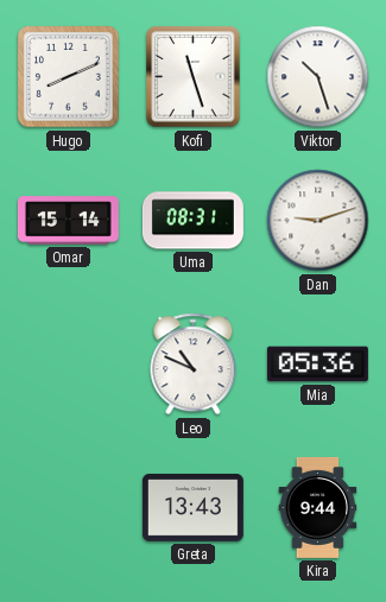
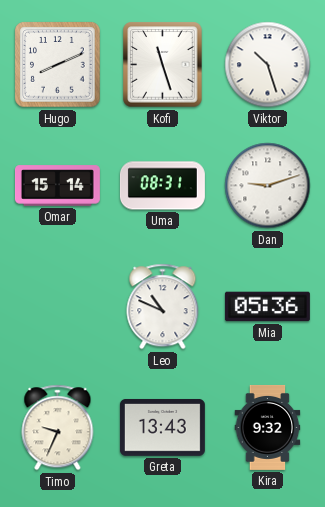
Timo: none -> 9:34 (58, 428)
Kira: 9:44 -> 9:32 (268, 427)
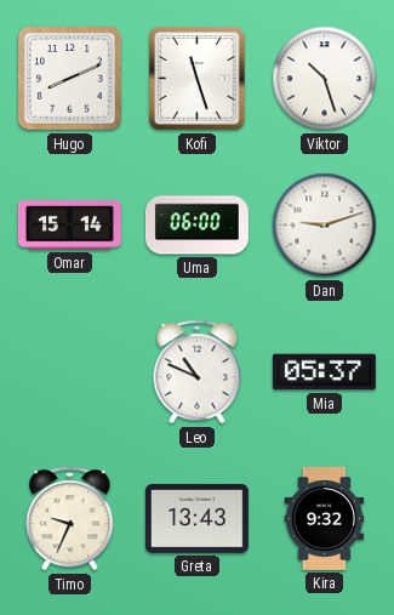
Uma: 08:31 -> 06:00 (196, 226)
Mia: 05:36 -> 05:37 (324, 372)
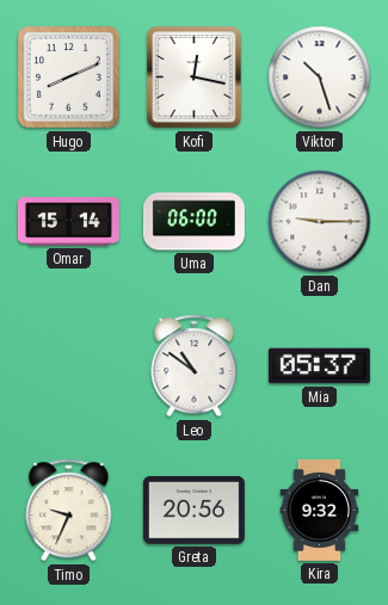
Kofi: 11:27 -> 12:17 (195, 78)
Dan: 9:12 -> 9:15 (320, 222)
Leo: 10:49 -> 10:51 (195, 366)
Greta: 13:43 -> 20:56 (193, 511)
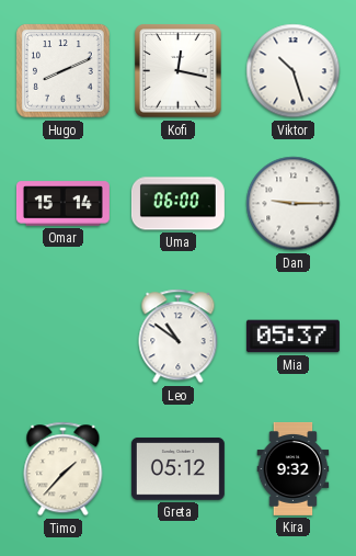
Timo: 9:34 -> 1:37 (64, 469)
Greta: 20:56 -> 05:12 (177, 469)
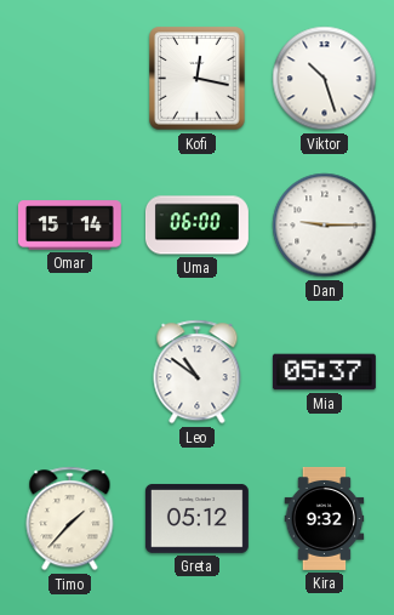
Hugo: 8:11 -> none (64, 71)
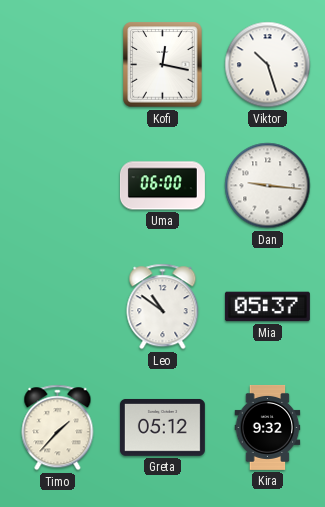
Omar: 15:14 -> none (69, 226)
Dan: 9:15 -> 9:16 (268, 186)
